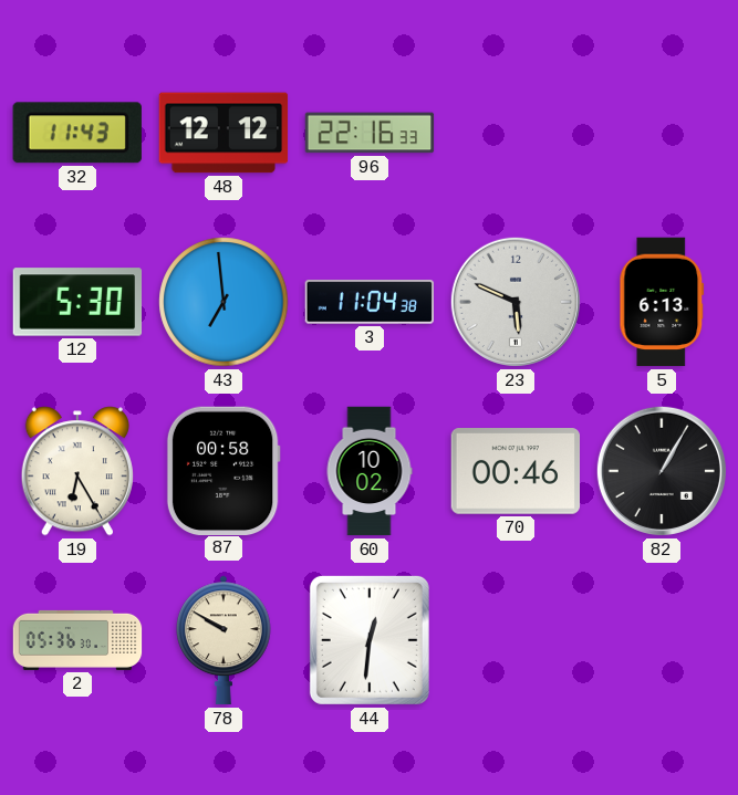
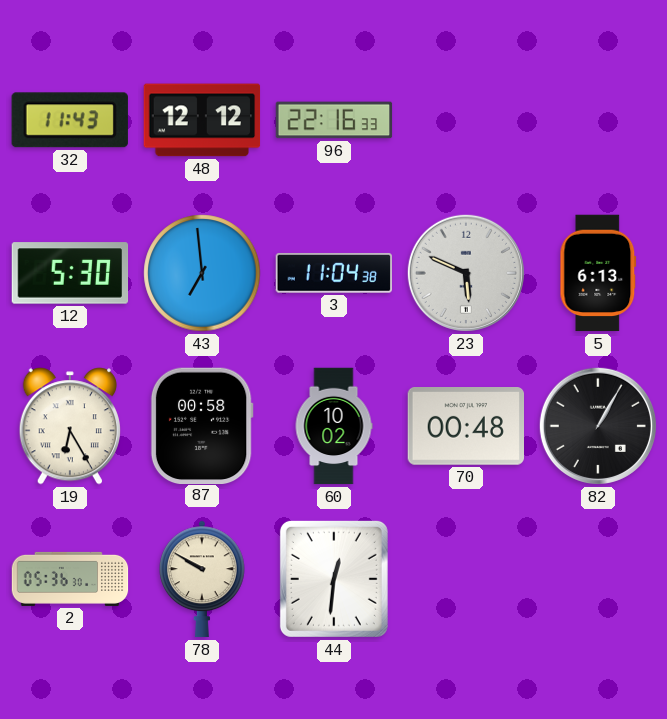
70: 00:46 -> 00:48 (466, 427)
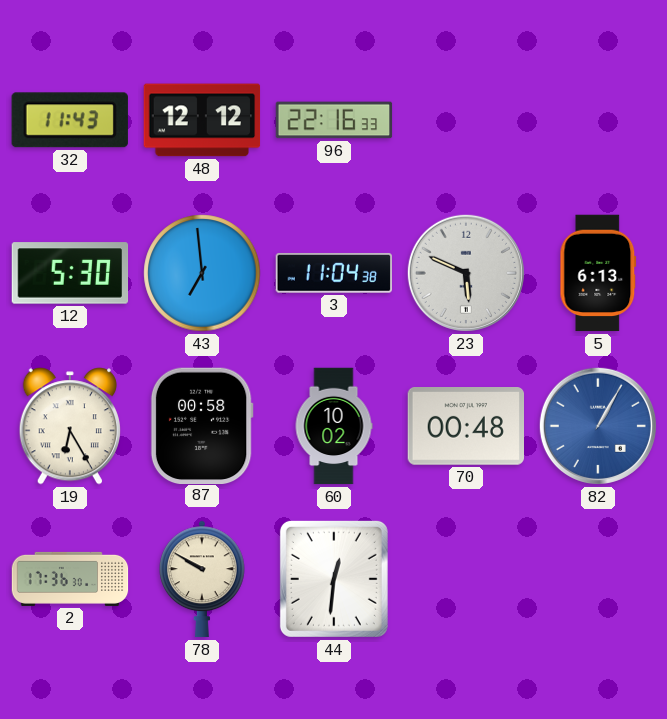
82 dial: black -> blue (598, 426)
2: 05:36 -> 17:36 (70, 579)
